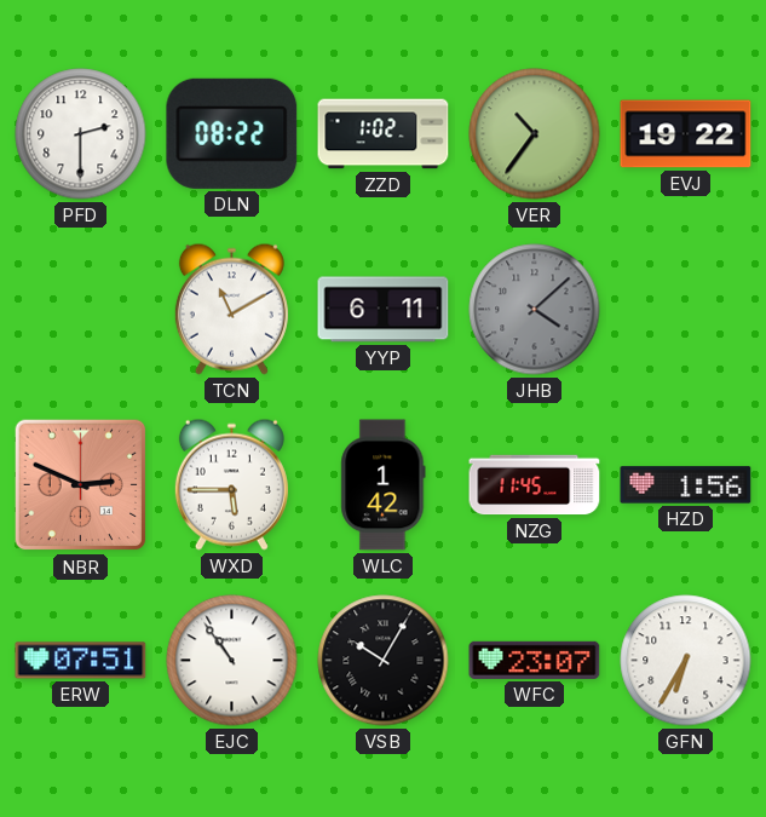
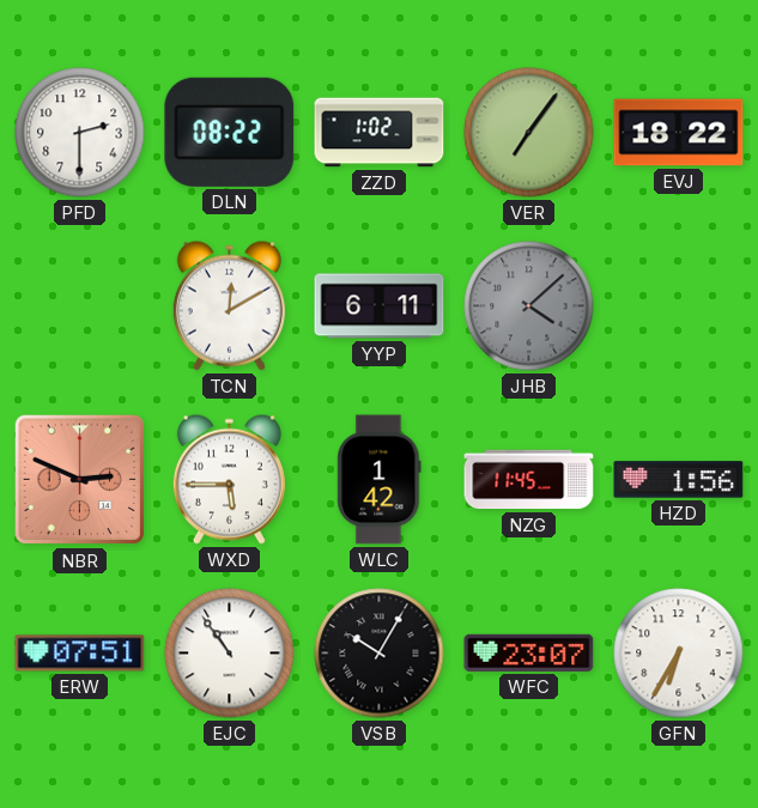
VER: 10:36 -> 7:06 (529, 133)
EVJ: 19:22 -> 18:22 (679, 133)
TCN: 11:10 -> 12:10 (229, 305)
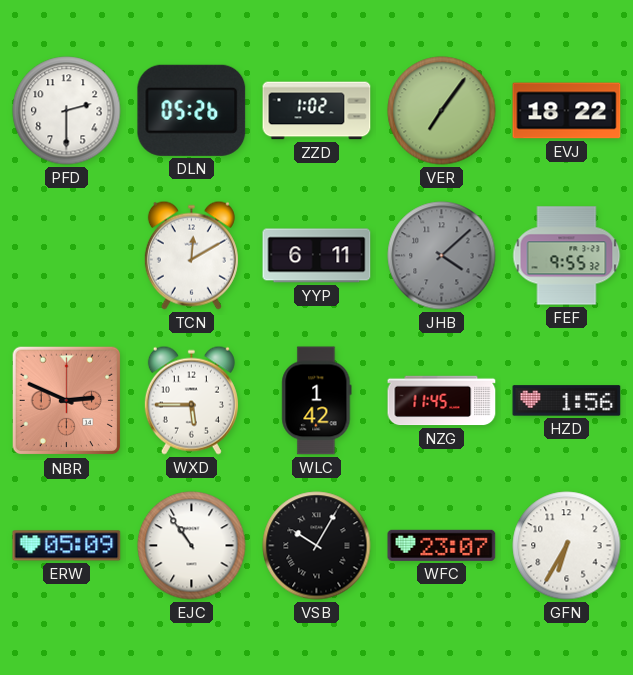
DLN: 08:22 -> 05:26 (192, 110)
FEF: none -> 9:55 (567, 256)
ERW: 07:51 -> 05:09 (67, 546)
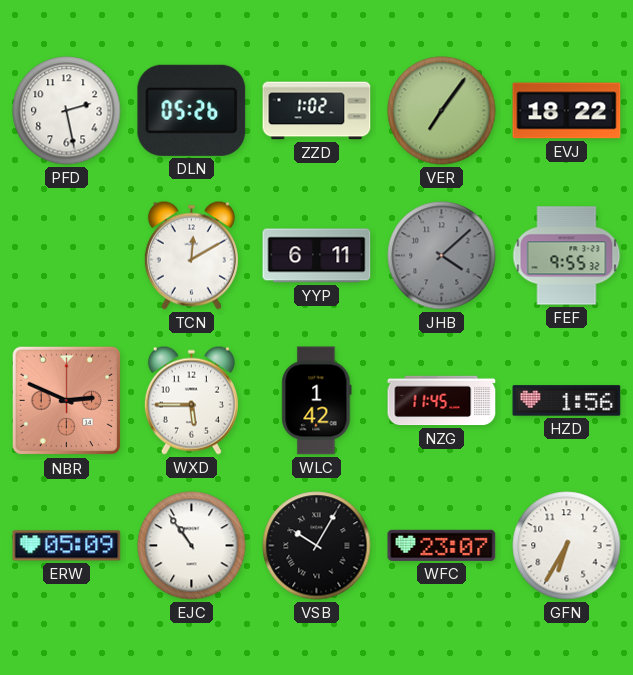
PFD: 2:30 -> 2:28 (67, 111)
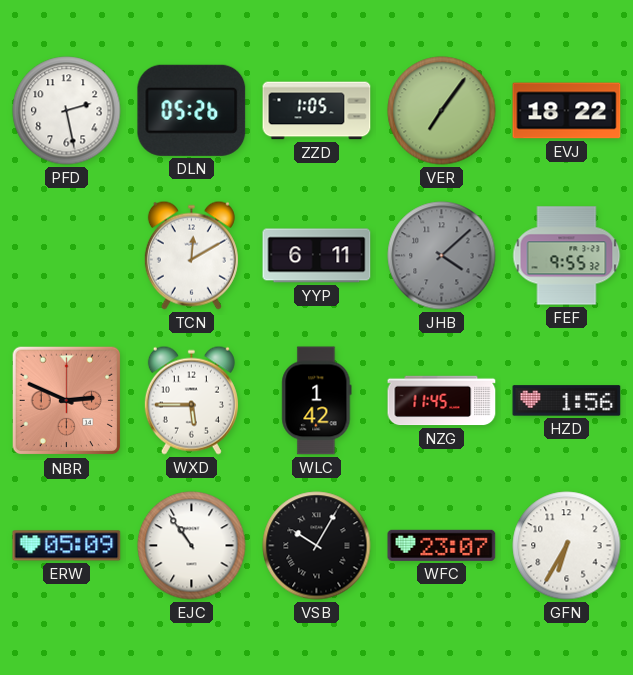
ZZD: 1:02 -> 1:05 (317, 111)
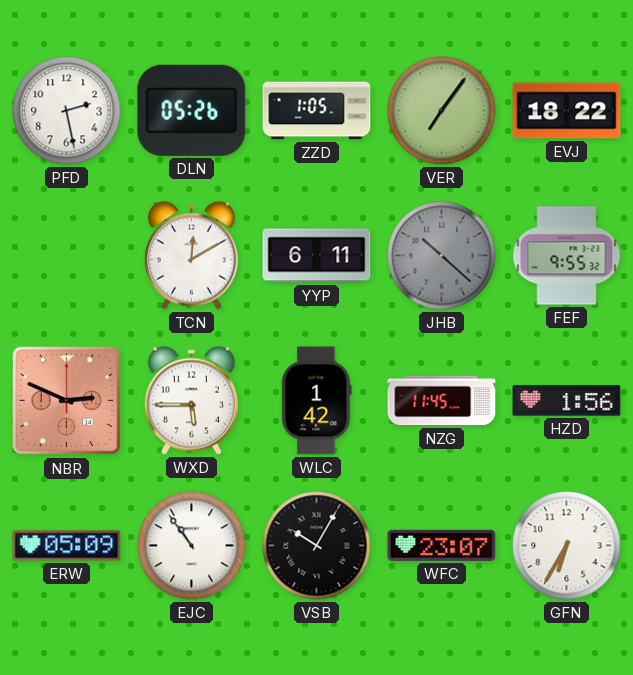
JHB: 4:08 -> 10:22 (442, 256)
